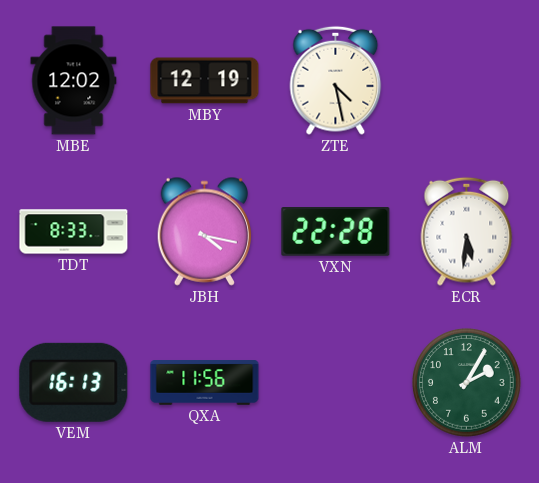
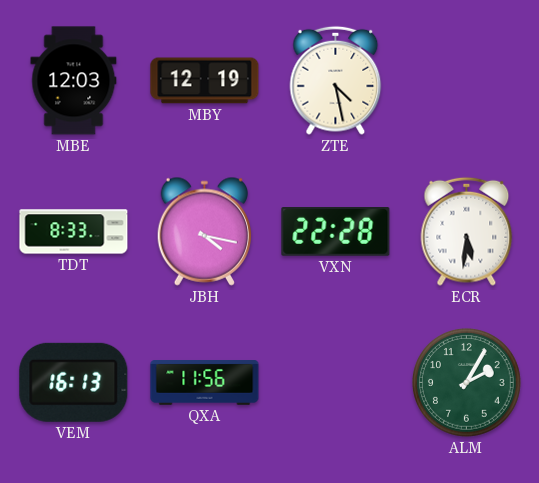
MBE: 12:02 -> 12:03 (74, 81)
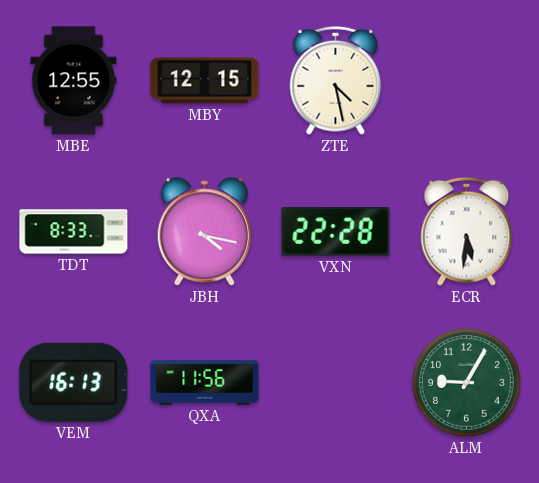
MBE: 12:03 -> 12:55 (74, 81)
MBY: 12:19 -> 12:15 (205, 81)
ALM: 2:05 -> 9:05 (467, 383)
